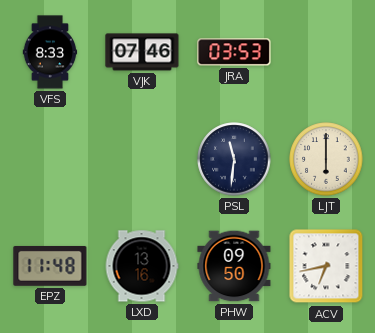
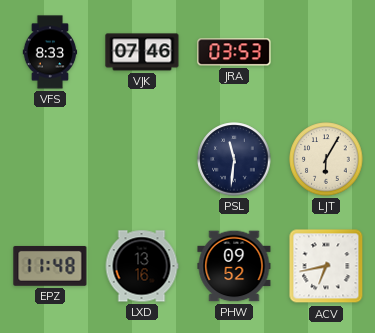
LJT: 6:00 -> 6:05 (326, 159)
PHW: 09:50 -> 09:52 (234, 266)
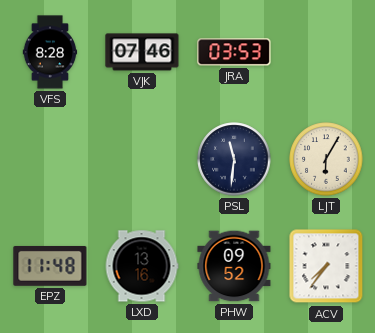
VFS: 8:33 -> 8:28 (50, 52)
ACV: 6:43 -> 7:36 (326, 266)
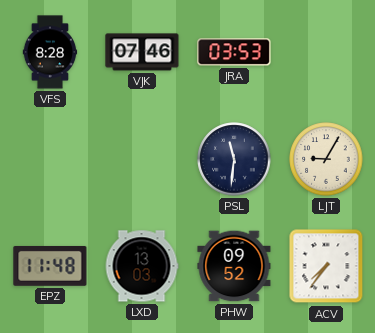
LJT: 6:05 -> 9:05 (326, 159)
LXD: 13:16 -> 13:03 (142, 266)
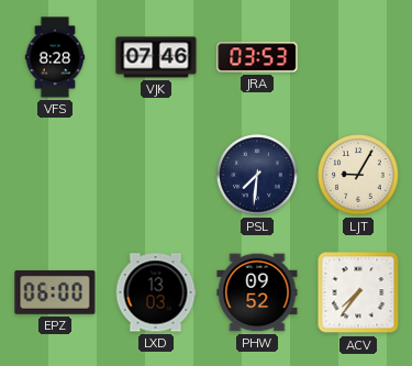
PSL: 11:31 -> 7:31 (257, 175)
EPZ: 11:48 -> 06:00 (55, 292)
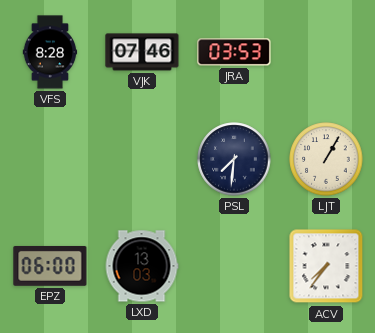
LJT: 9:05 -> 1:05 (326, 159)
PHW: 09:52 -> none (257, 292)
